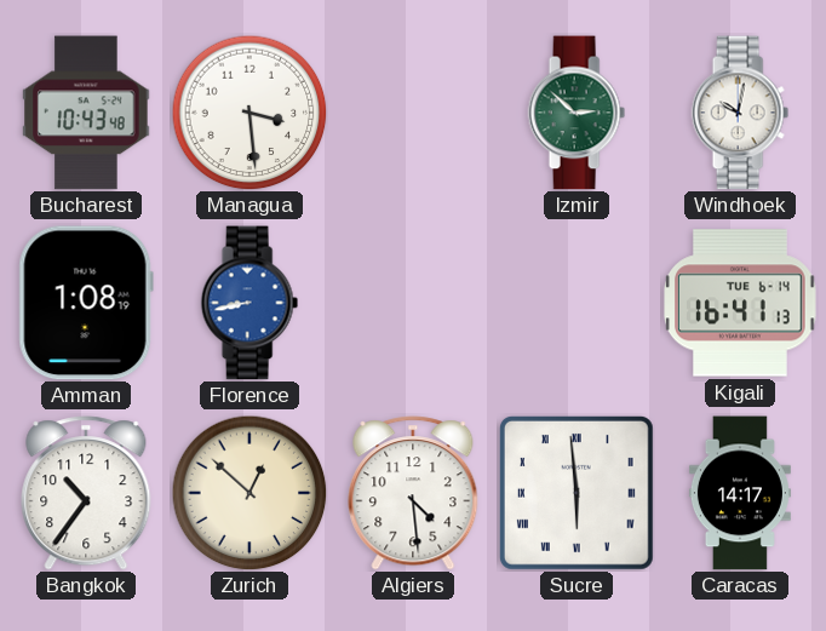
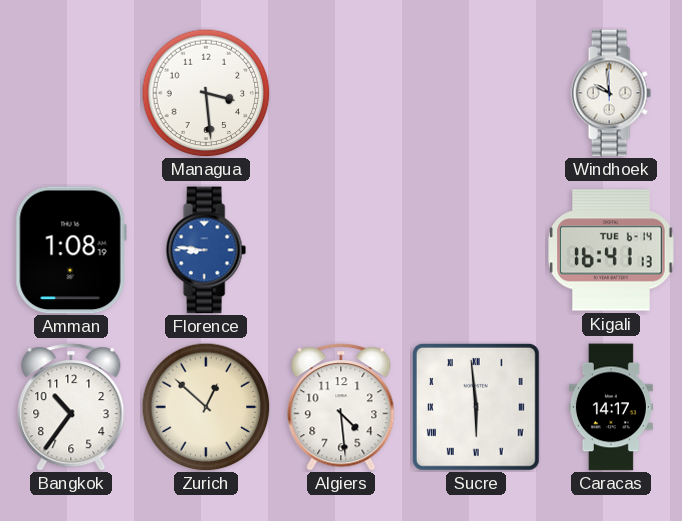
Bucharest: 10:43 -> none (86, 113)
Izmir: 2:52 -> none (577, 113)
Windhoek: 10:02 -> 9:59 (611, 93)
Florence: 8:43 -> 8:46 (206, 250)
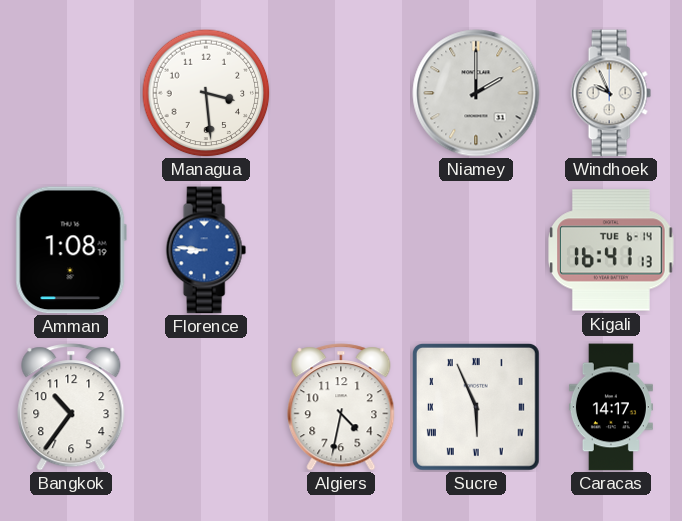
Niamey: none -> 2:00 (476, 93)
Windhoek: 9:59 -> 9:56 (611, 93)
Zurich: 12:52 -> none (206, 407)
Algiers: 4:29 -> 4:32 (341, 407)
Sucre: 5:59 -> 5:56 (476, 407)
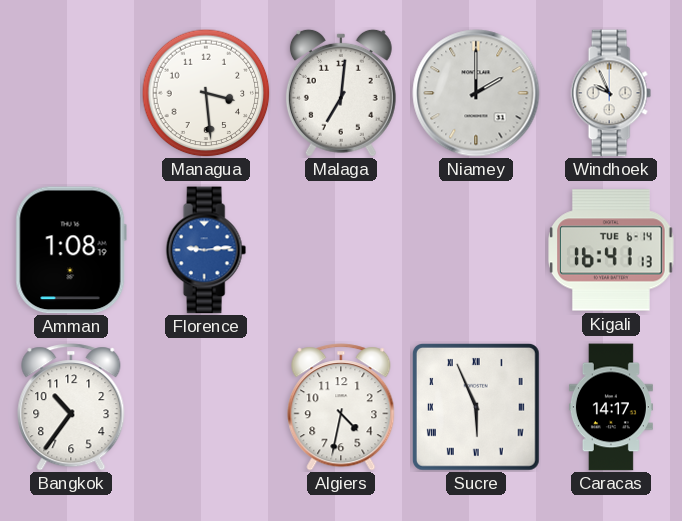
Malaga: none -> 7:01 (341, 93)
Florence: 8:46 -> 9:14 (206, 250)
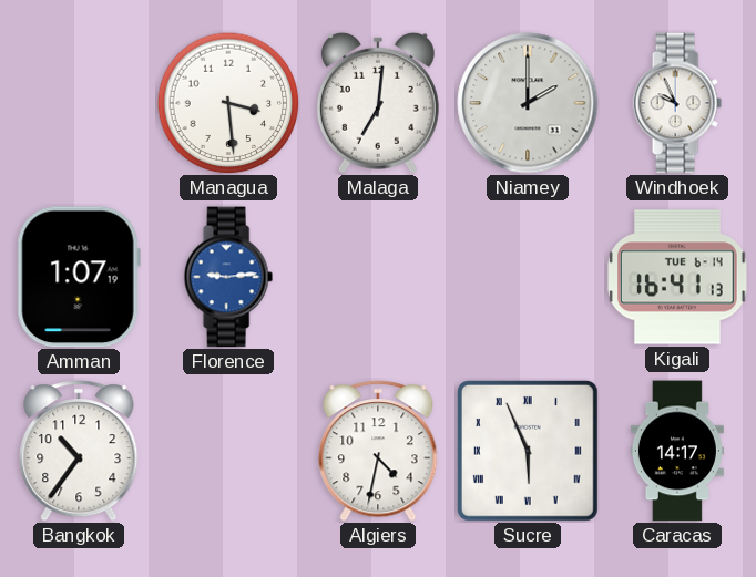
Amman: 1:08 -> 1:07 (79, 277)
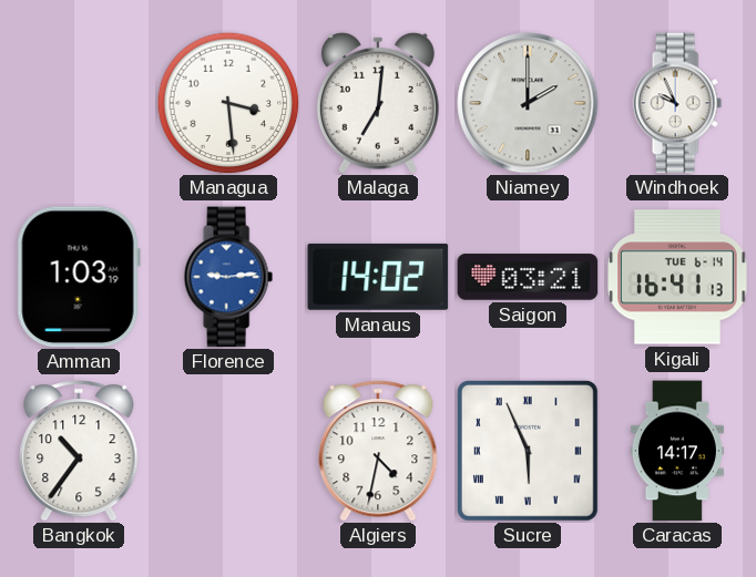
Amman: 1:07 -> 1:03 (79, 277)
Manaus: none -> 14:02 (378, 277)
Saigon: none -> 03:21 (528, 277)
